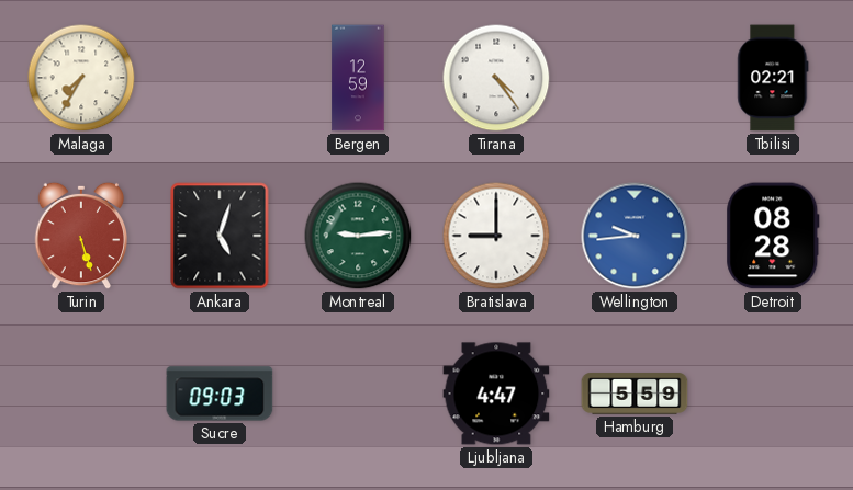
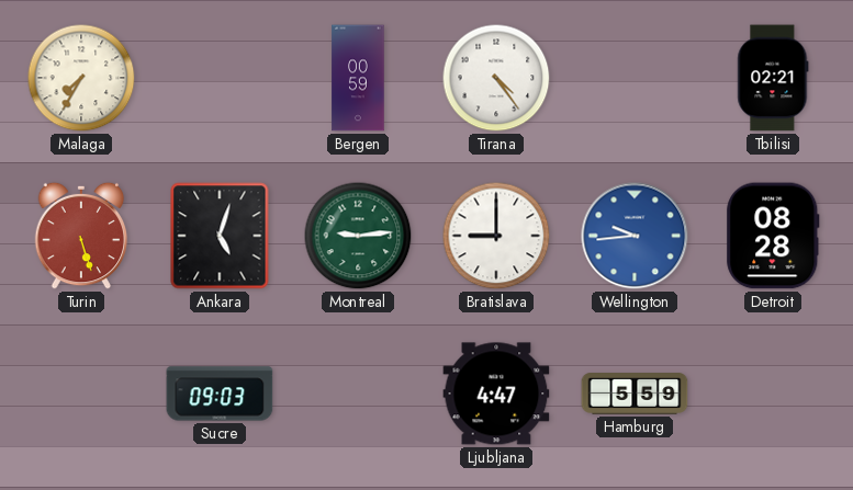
Bergen: 12:59 -> 00:59 (358, 78)
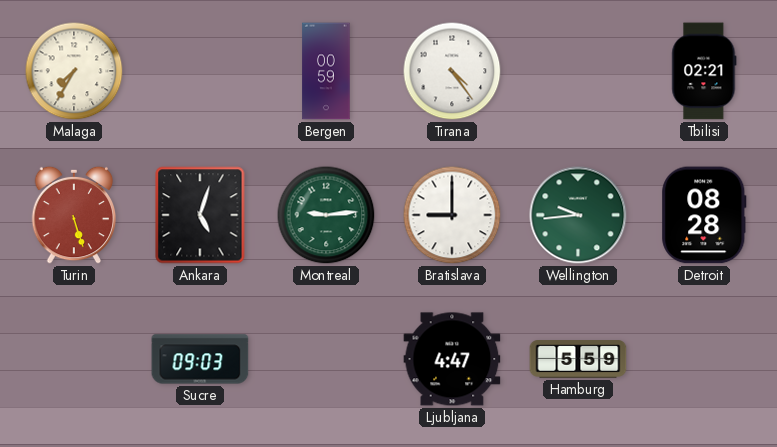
Wellington dial: blue -> green (578, 215)
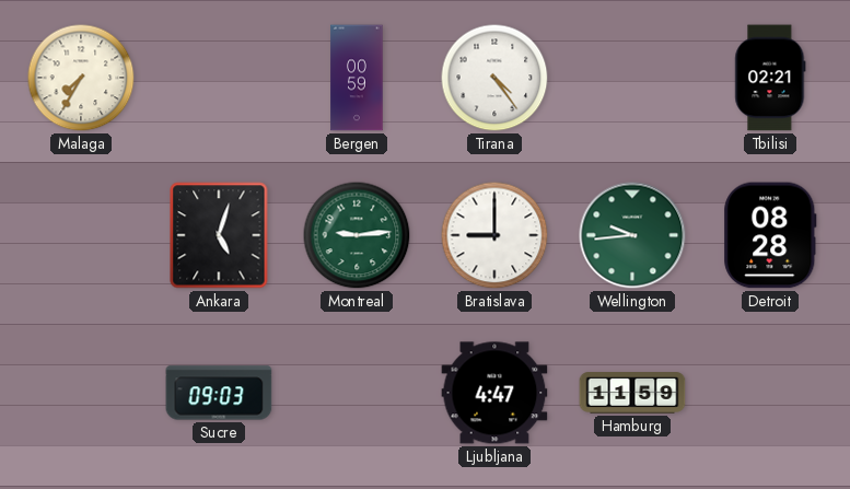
Turin: 5:27 -> none (74, 215)
Hamburg: 5:59 -> 11:59 (632, 393)
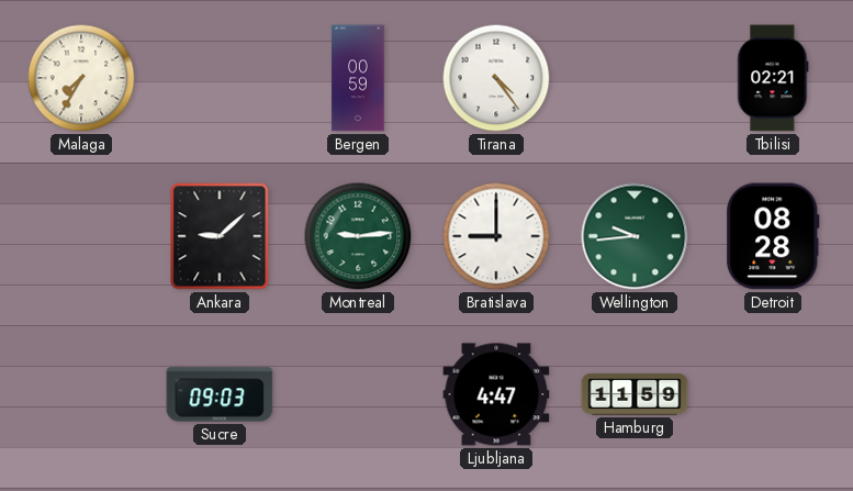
Ankara: 5:03 -> 9:08 (220, 236)
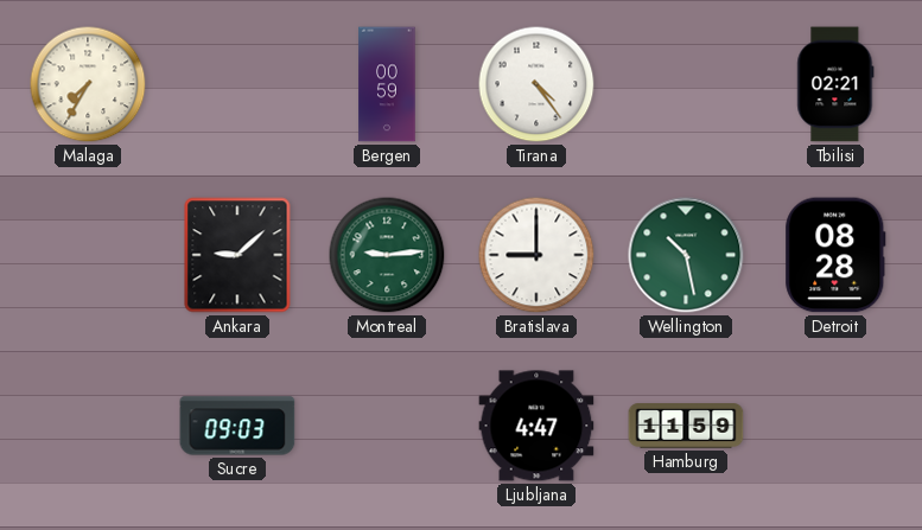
Wellington: 9:44 -> 10:28 (686, 255)
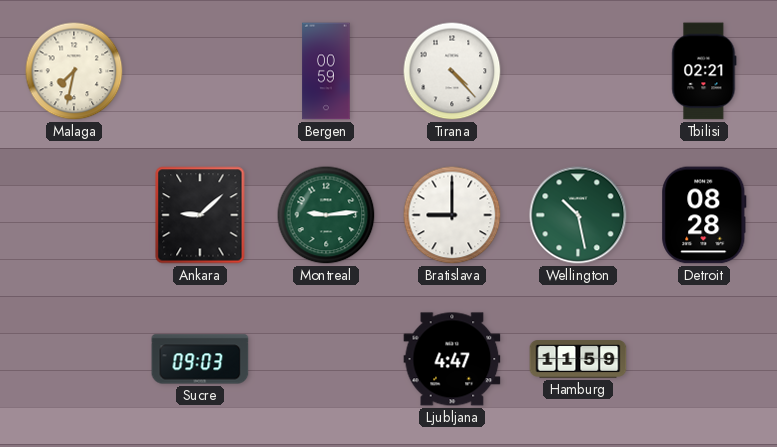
Malaga: 7:35 -> 7:32 (74, 71)
Tirana: 4:24 -> 4:23 (452, 71)
